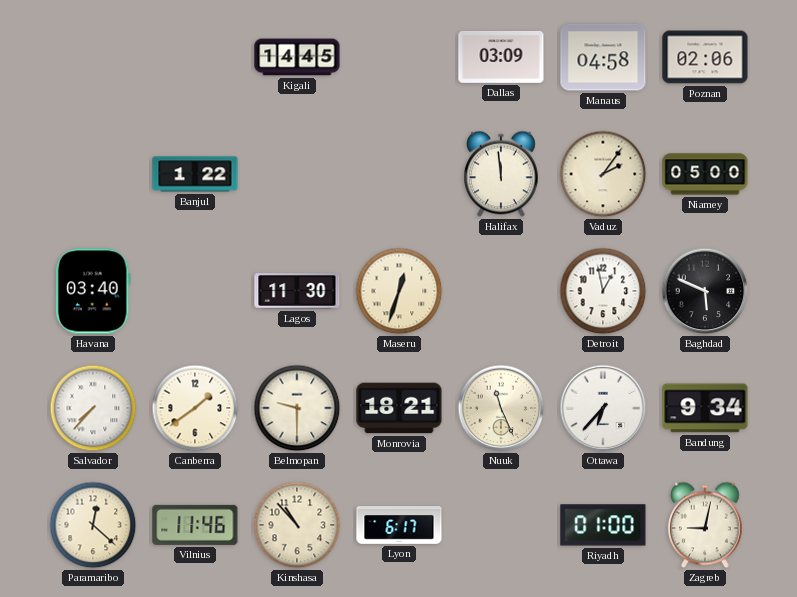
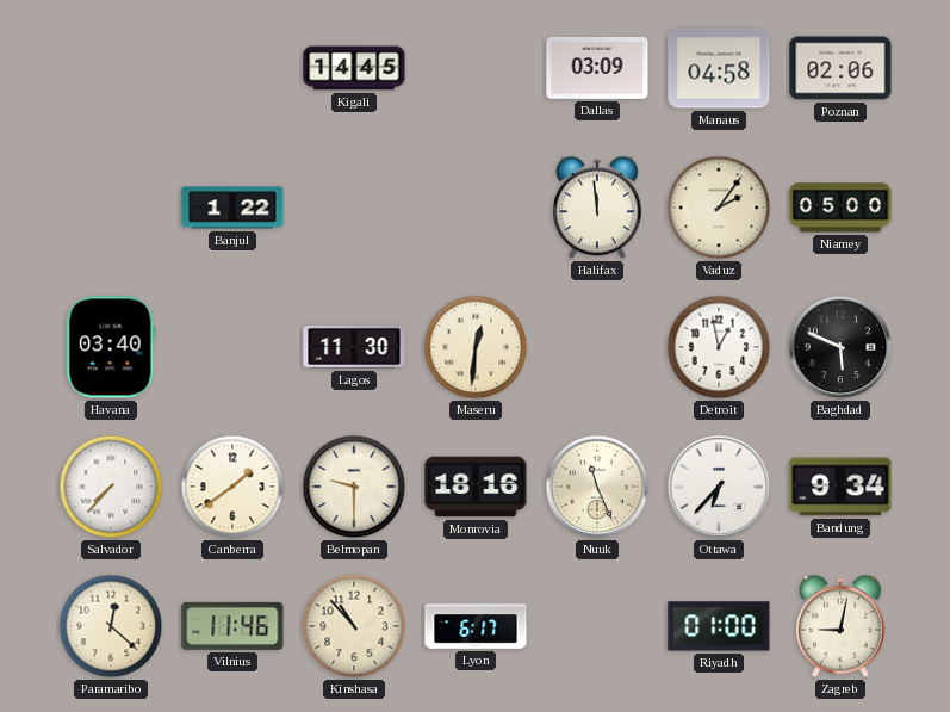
Maseru: 12:33 -> 12:31 (476, 347)
Monrovia: 18:21 -> 18:16 (476, 487)
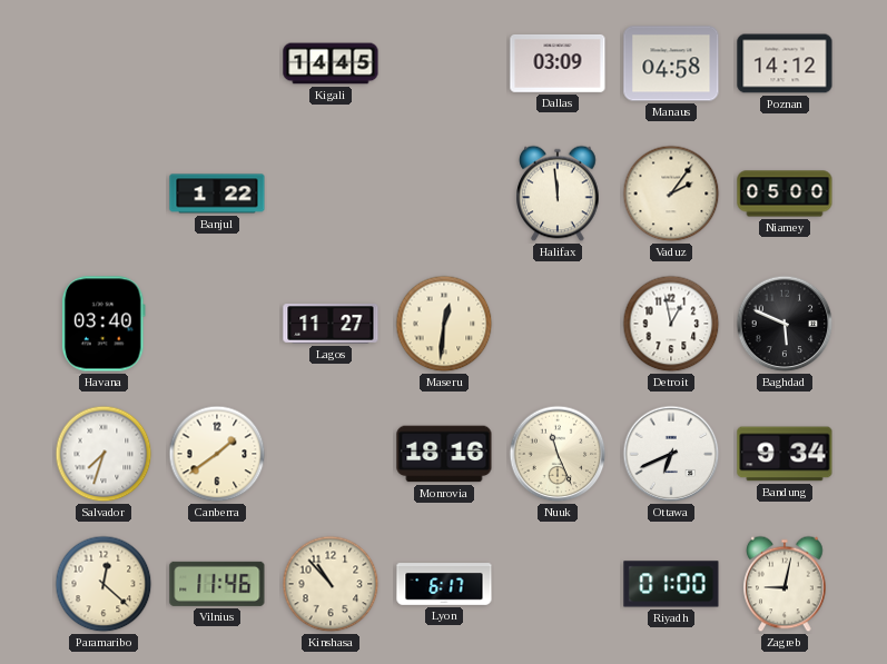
Poznan: 02:06 -> 14:12 (785, 63)
Lagos: 11:30 -> 11:27 (331, 324)
Salvador: 7:37 -> 7:33 (104, 454)
Belmopan: 9:30 -> none (354, 487)
Ottawa: 6:37 -> 6:41 (671, 454)
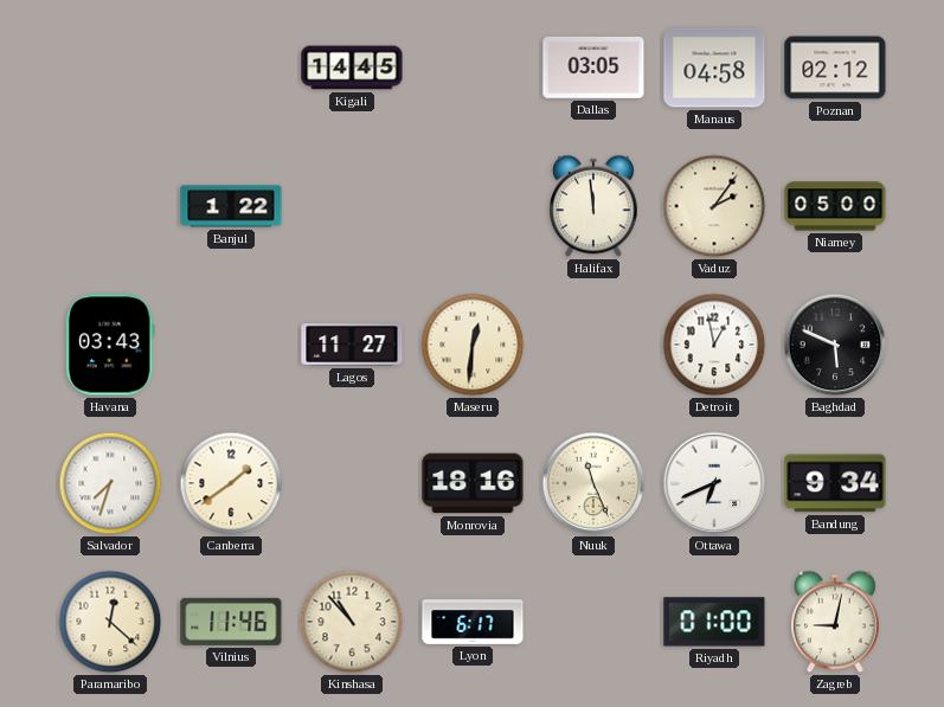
Dallas: 03:09 -> 03:05 (593, 68)
Poznan: 14:12 -> 02:12 (835, 68)
Havana: 03:40 -> 03:43 (110, 345)
